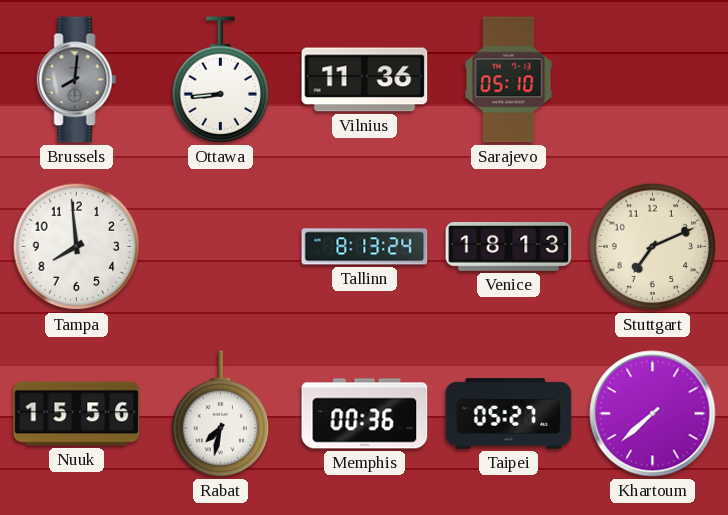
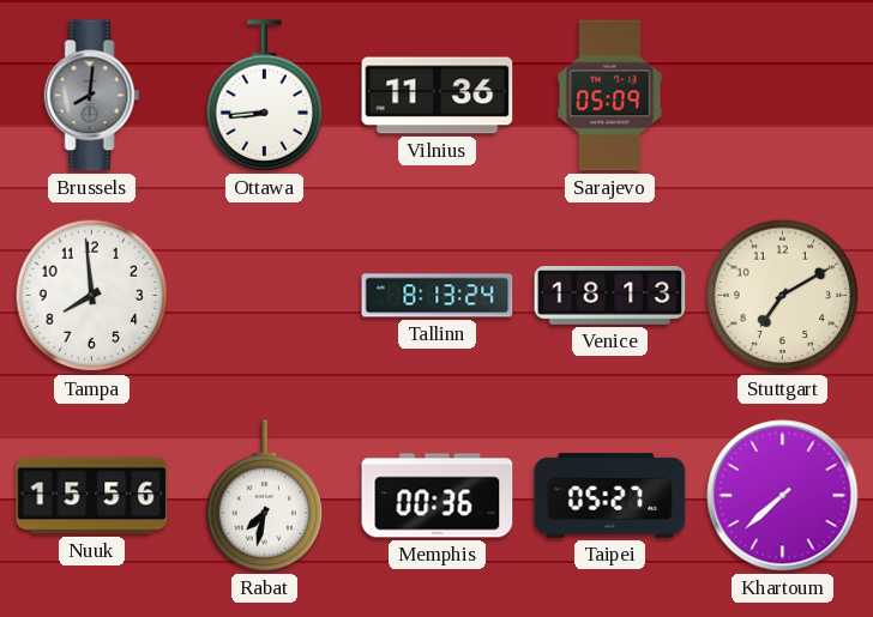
Sarajevo: 05:10 -> 05:09 (610, 96)
Stuttgart: 7:11 -> 7:10 (783, 296)
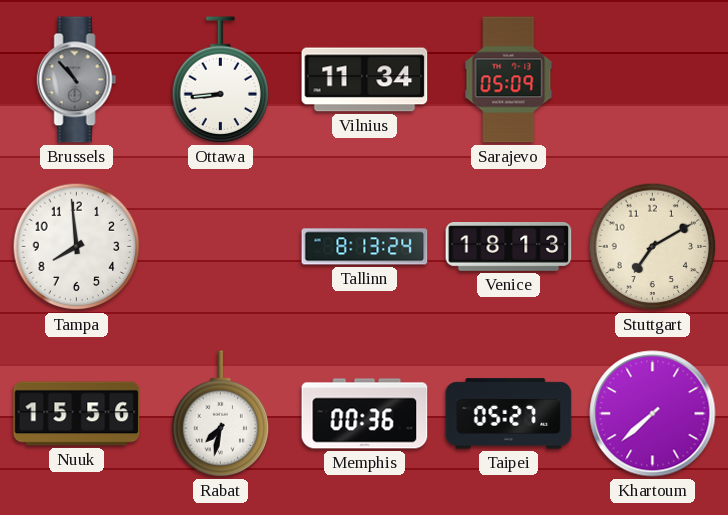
Brussels: 8:01 -> 10:53 (77, 80)
Vilnius: 11:36 -> 11:34 (365, 80)
